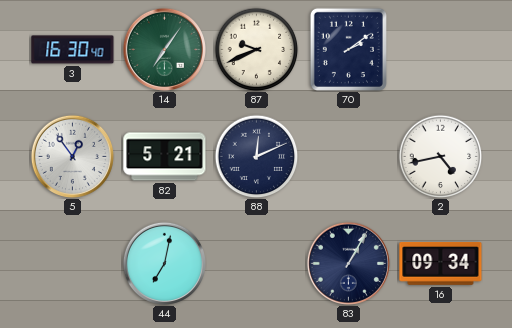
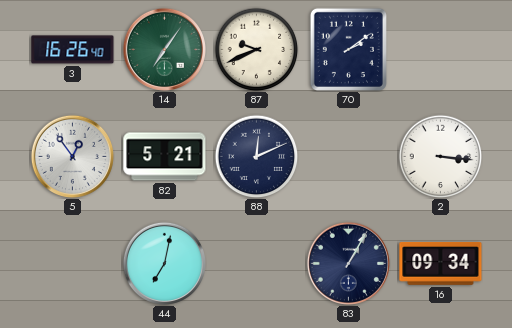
3: 16:30 -> 16:26 (73, 50)
2: 4:43 -> 3:16 (440, 156)
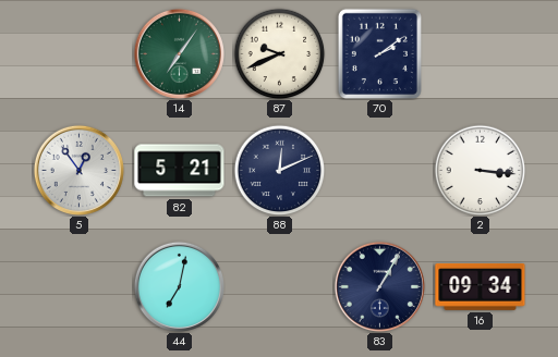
3: 16:26 -> none (73, 50)
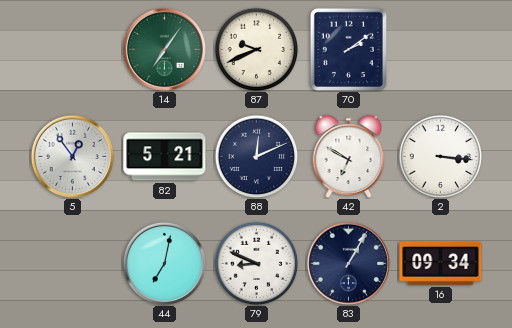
42: none -> 6:50 (349, 157)
79: none -> 8:49 (256, 263)
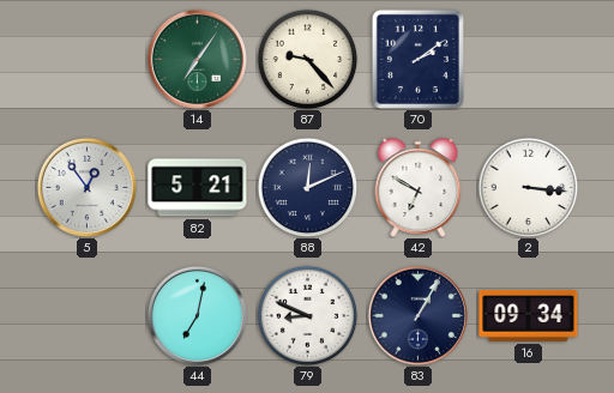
87: 9:41 -> 9:23 (307, 59)
